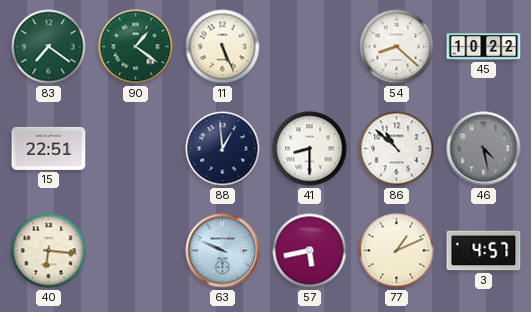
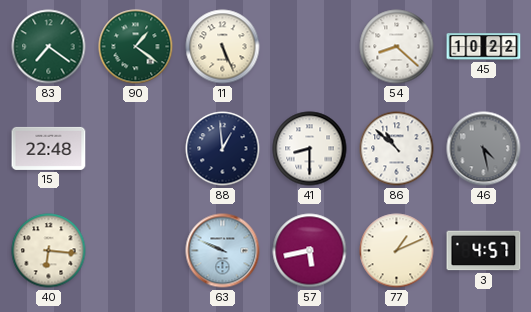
15: 22:51 -> 22:48 (49, 148)
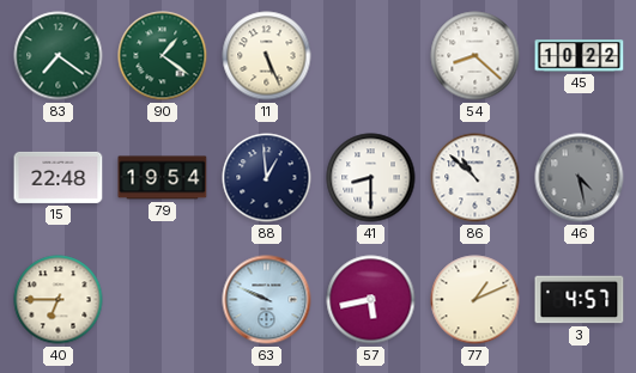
79: none -> 19:54 (163, 178)
40: 6:16 -> 6:45 (59, 300)
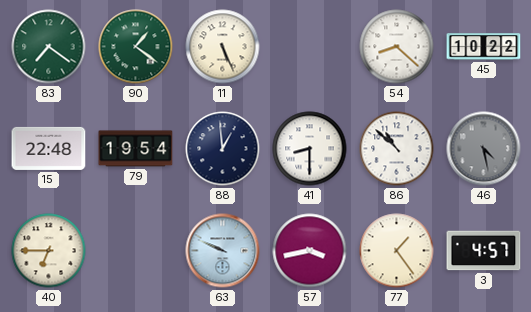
57: 5:43 -> 3:43 (310, 251)
77: 1:11 -> 1:24 (397, 251)
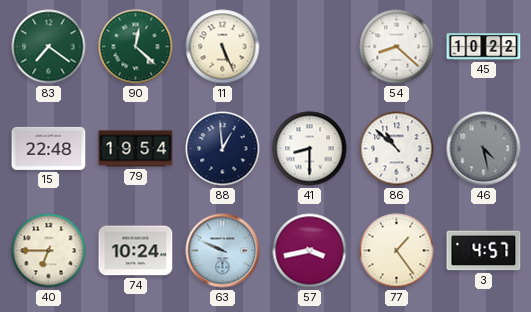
90: 1:21 -> 12:22 (136, 47)
74: none -> 10:24 (136, 251)
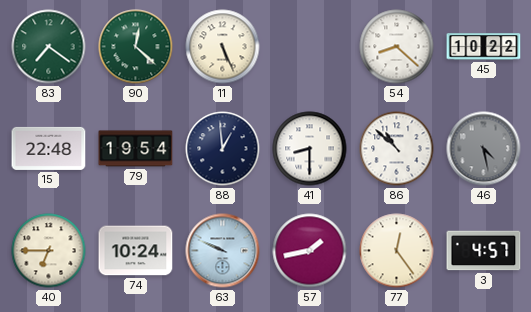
57: 3:43 -> 1:43 (310, 251)
77: 1:24 -> 12:24 (397, 251)
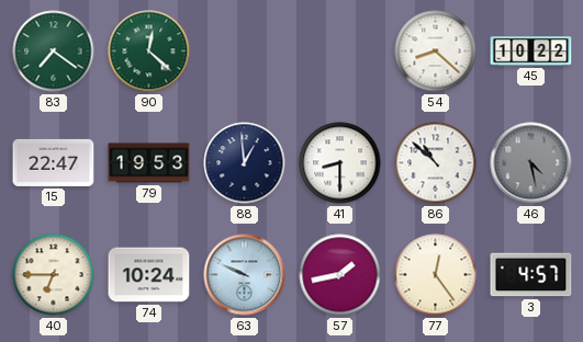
11: 5:26 -> none (223, 47)
15: 22:48 -> 22:47 (54, 162)
79: 19:54 -> 19:53 (149, 163)
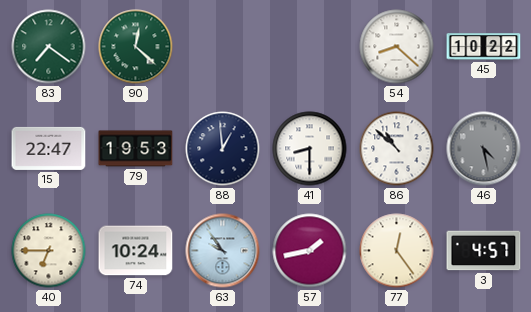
63: 9:49 -> 9:54 (223, 251)
